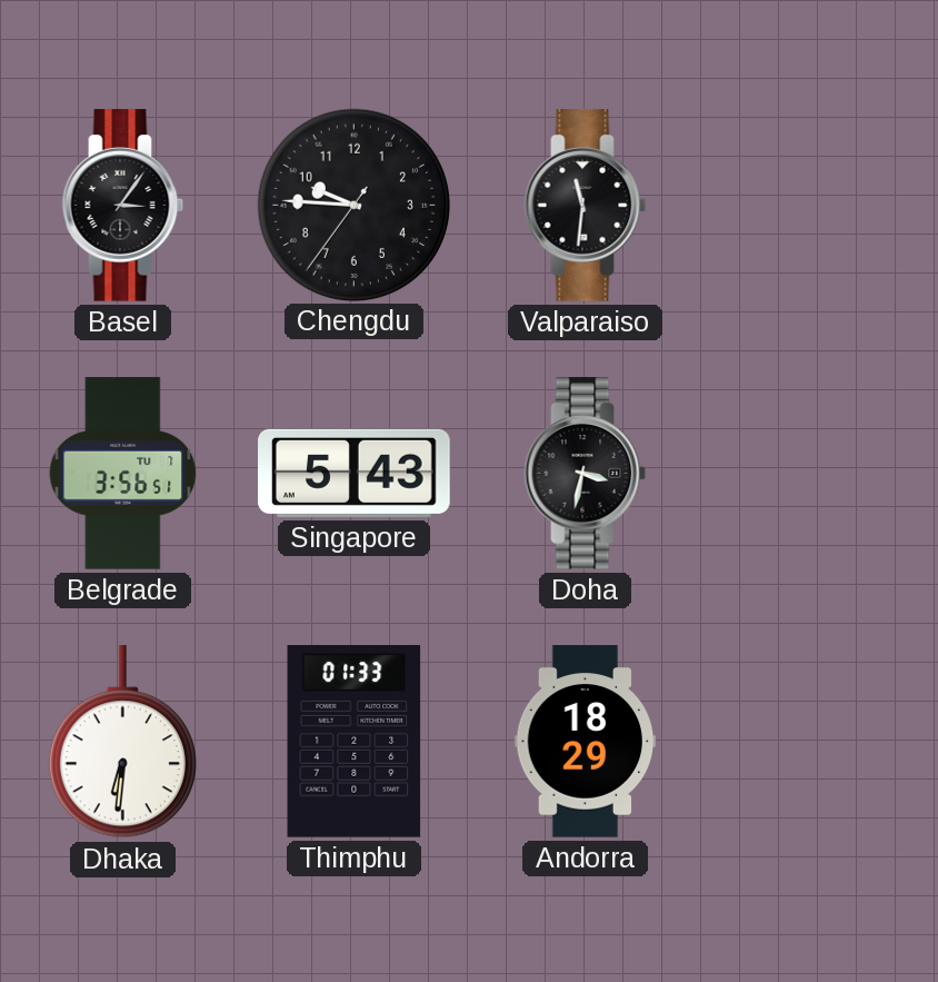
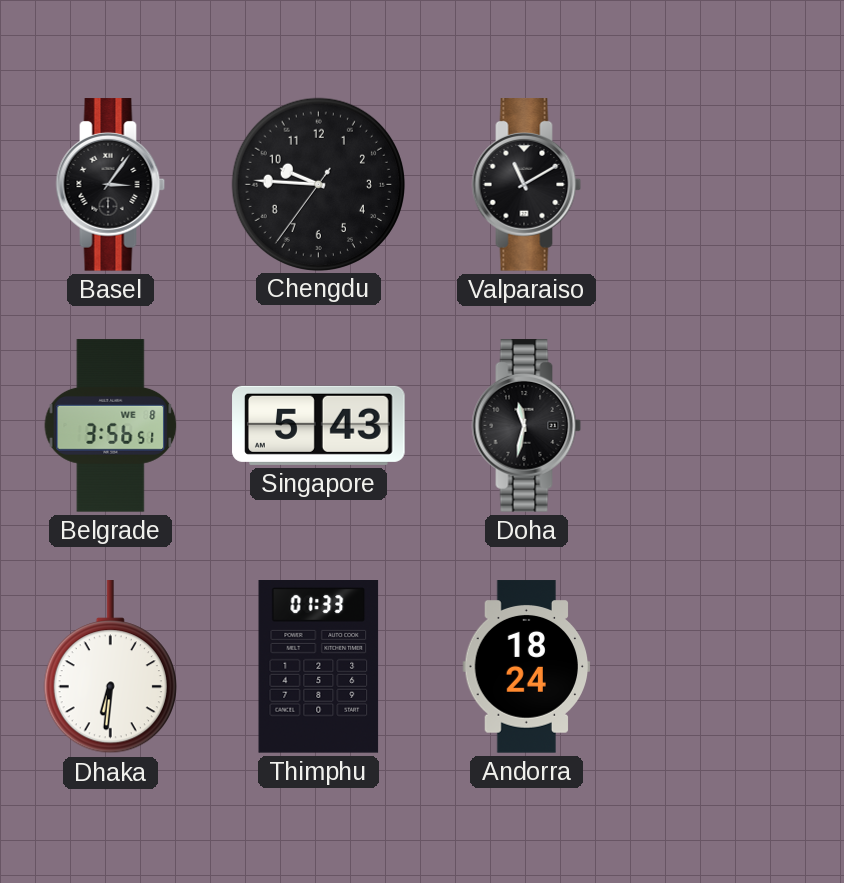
Valparaiso: 11:31 -> 11:10 (527, 185)
Belgrade date: TU 7 -> WE 8 (111, 426)
Doha: 3:32 -> 11:32 (527, 426)
Andorra: 18:29 -> 18:24 (527, 667)
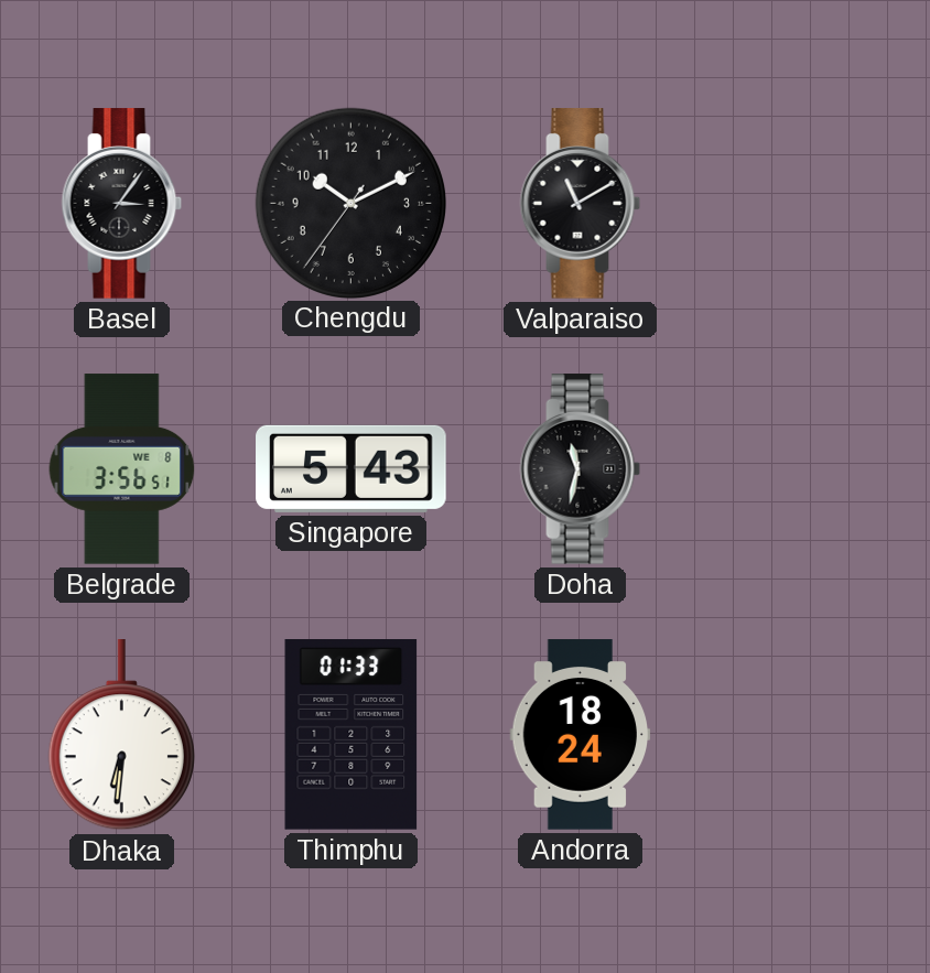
Chengdu: 9:45 -> 10:10 (350, 203)
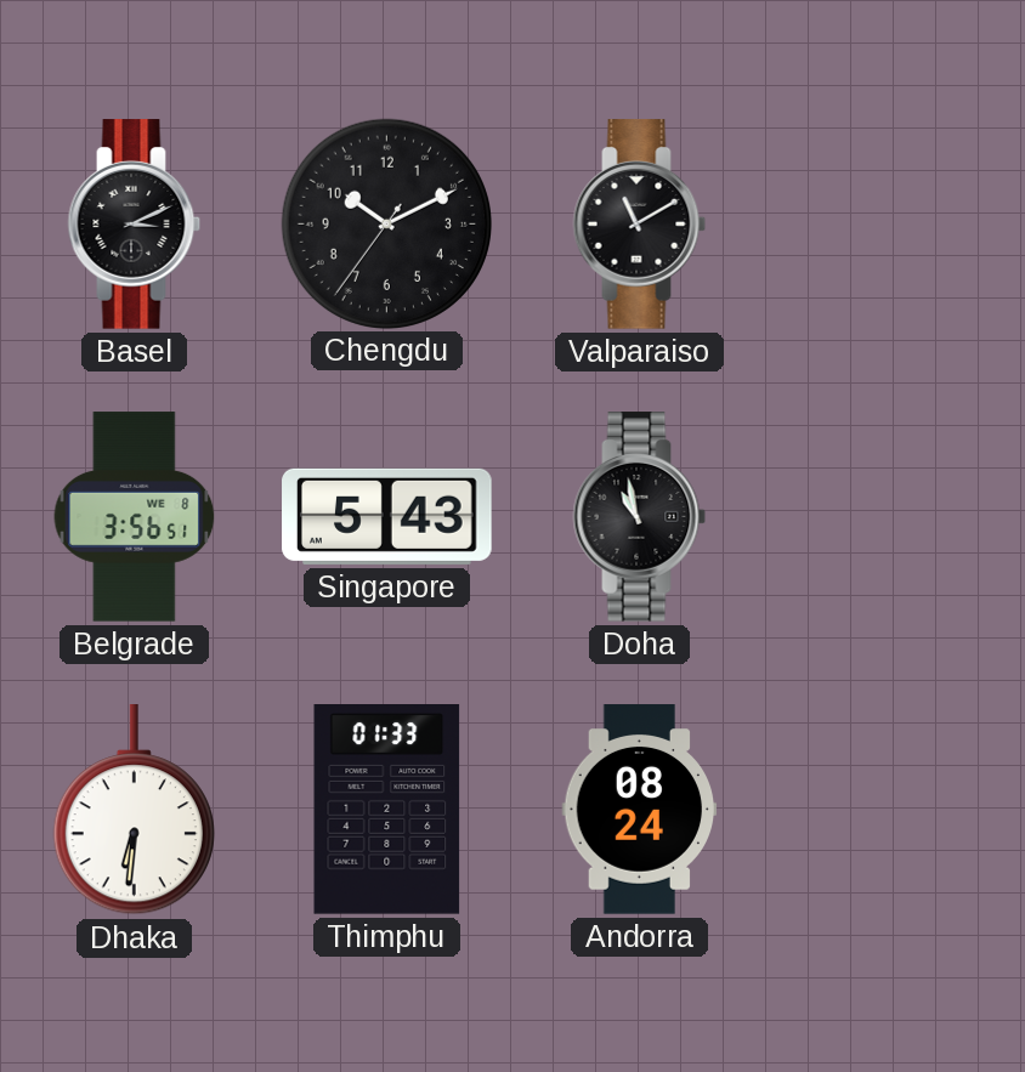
Basel: 3:06 -> 3:11 (135, 225)
Doha: 11:32 -> 10:58 (640, 517)
Andorra: 18:24 -> 08:24 (640, 810)
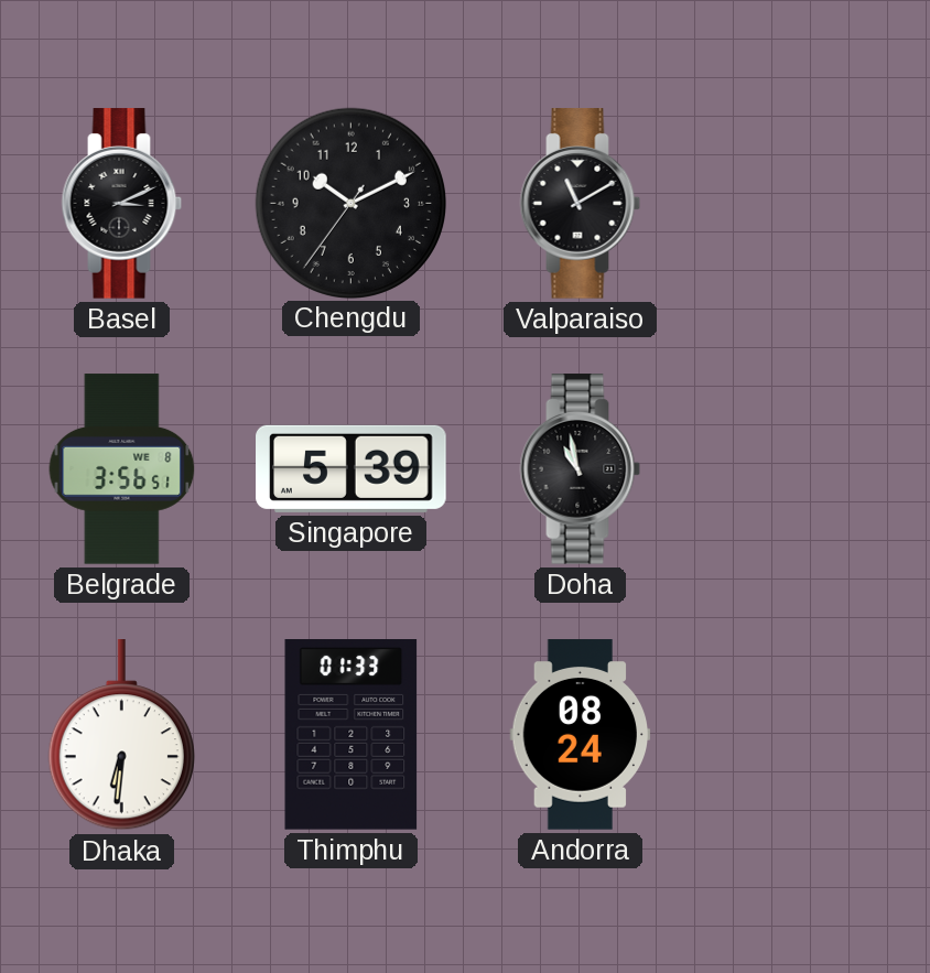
Singapore: 5:43 -> 5:39 (352, 468)
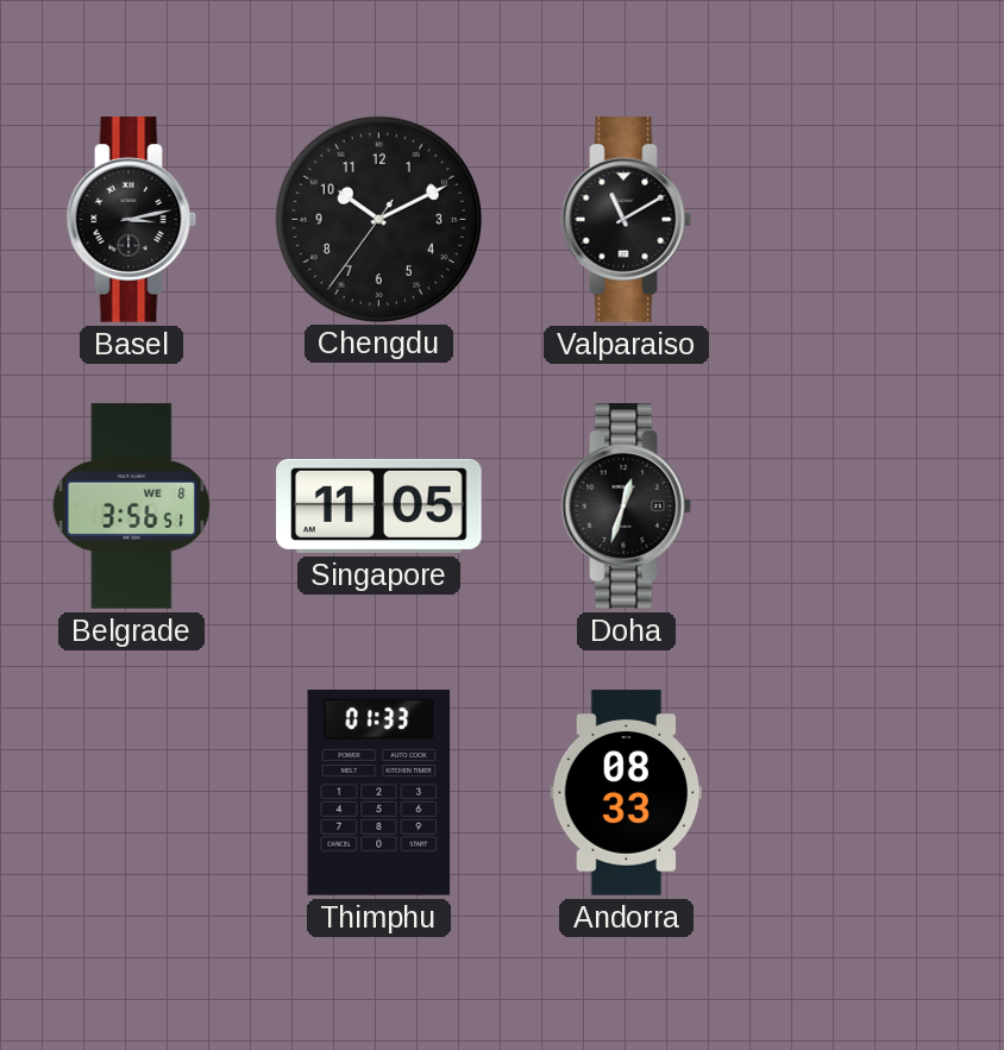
Basel: 3:11 -> 3:13 (132, 220)
Singapore: 5:39 -> 11:05 (379, 505)
Doha: 10:58 -> 12:33 (627, 507)
Dhaka: 6:31 -> none (121, 736)
Andorra: 08:24 -> 08:33 (627, 793)
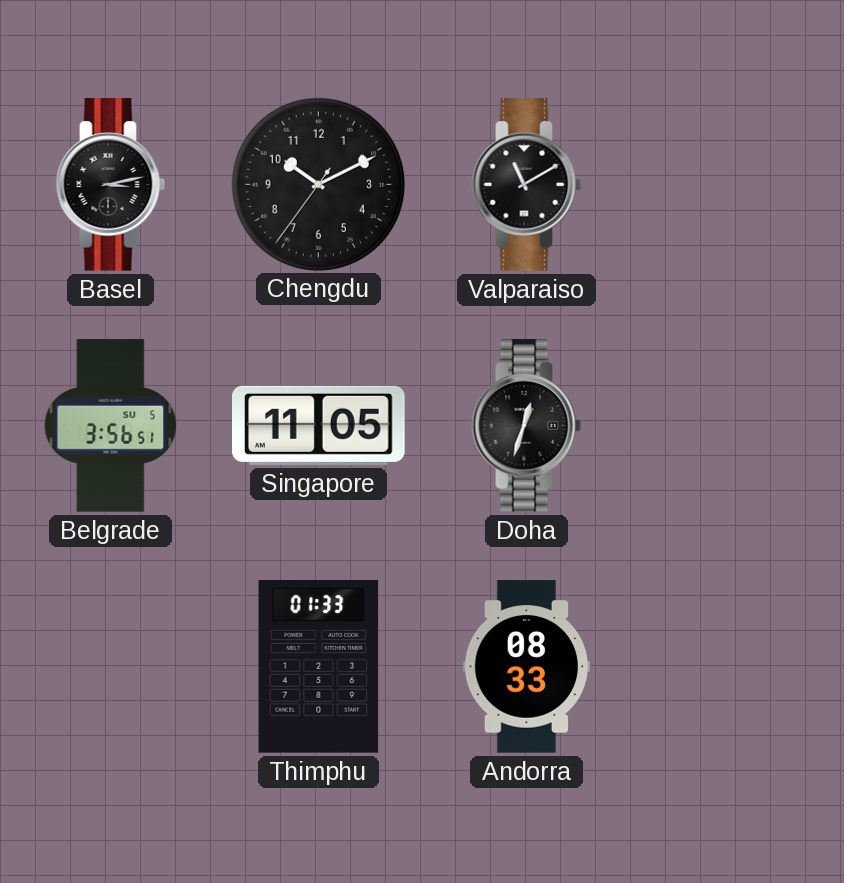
Belgrade date: WE 8 -> SU 5 (111, 426)
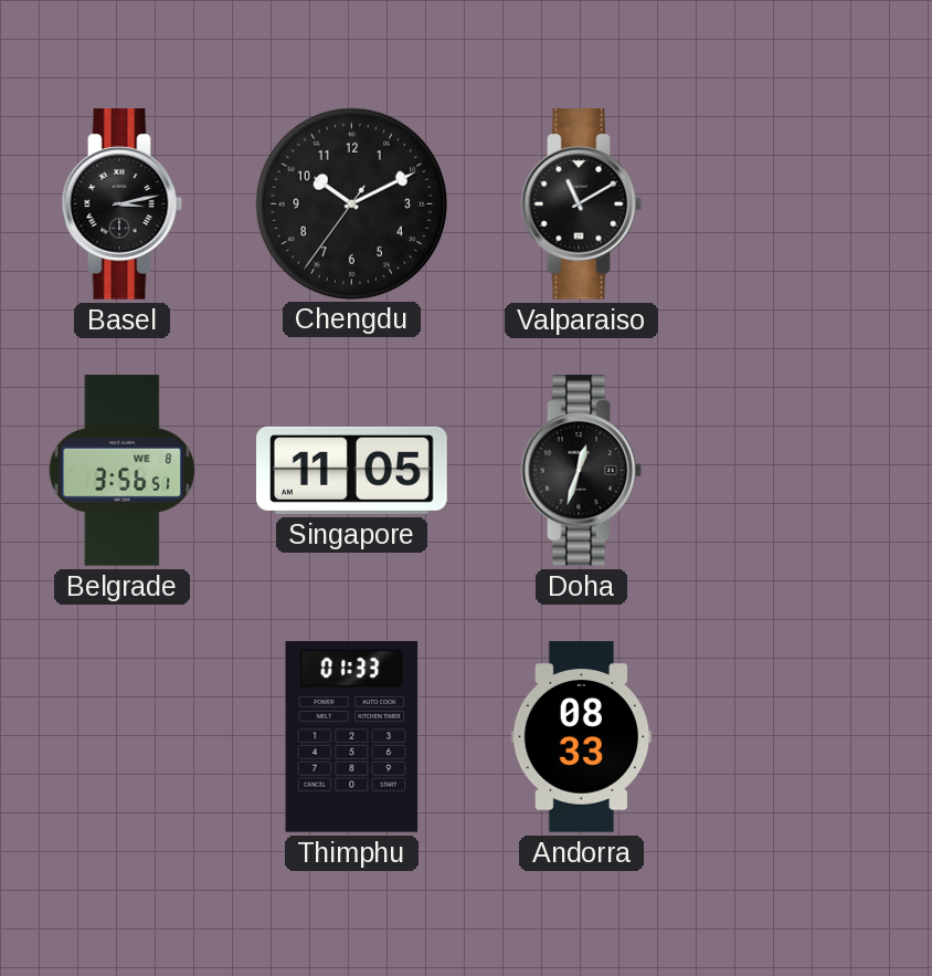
Belgrade date: SU 5 -> WE 8 (123, 471)
